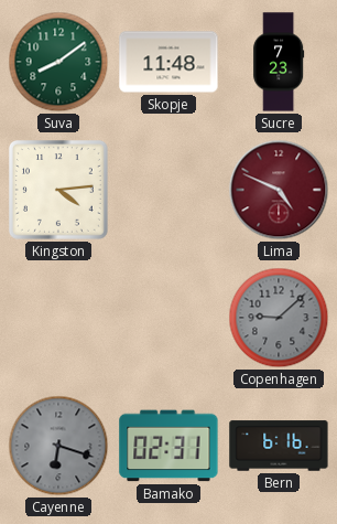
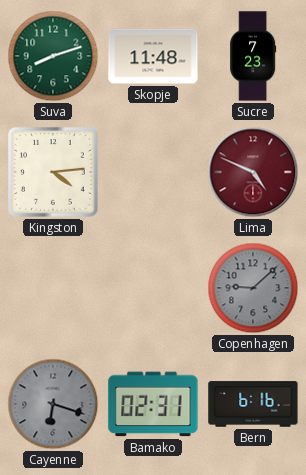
Suva: 8:09 -> 8:12 (53, 56)
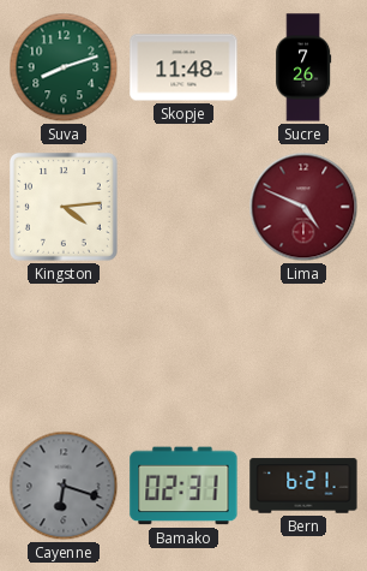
Sucre: 7:23 -> 7:26 (303, 67)
Copenhagen: 9:08 -> none (253, 288)
Bern: 6:16 -> 6:21 (303, 486)
